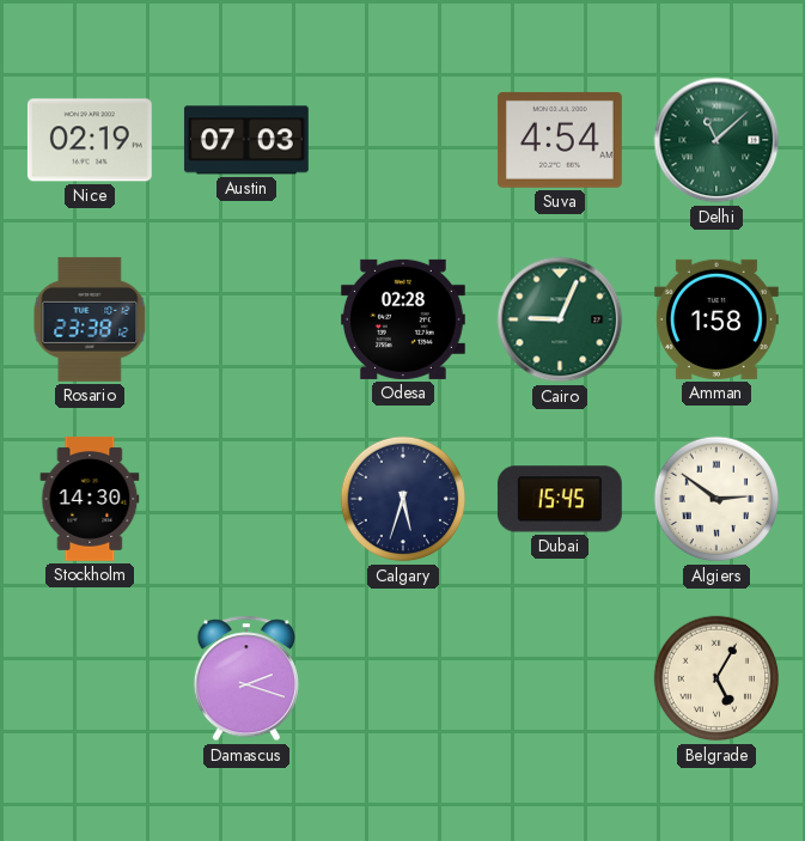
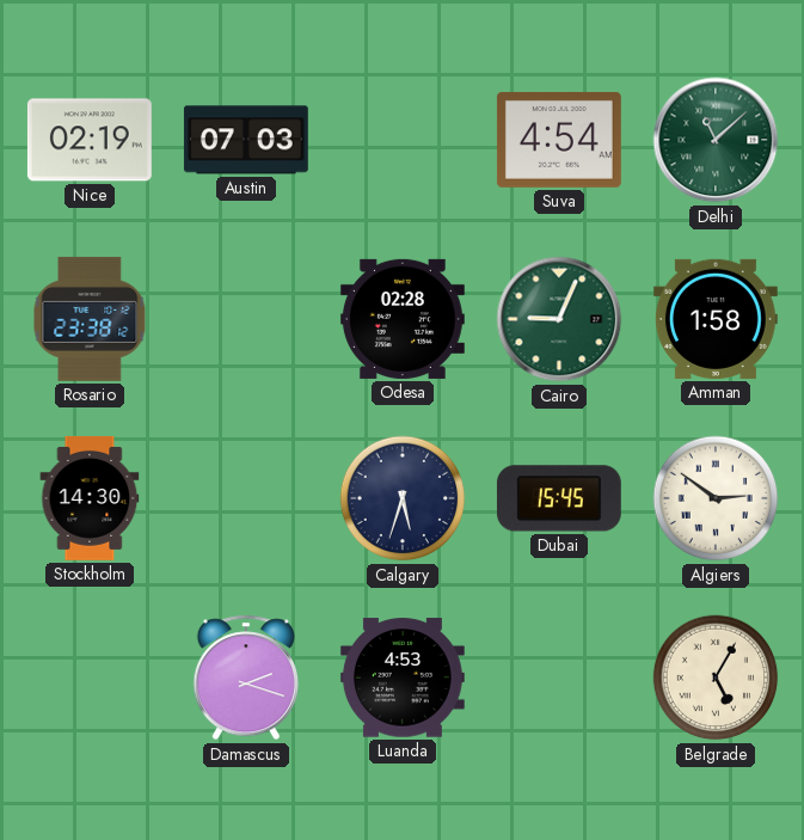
Luanda: none -> 4:53 (403, 677)
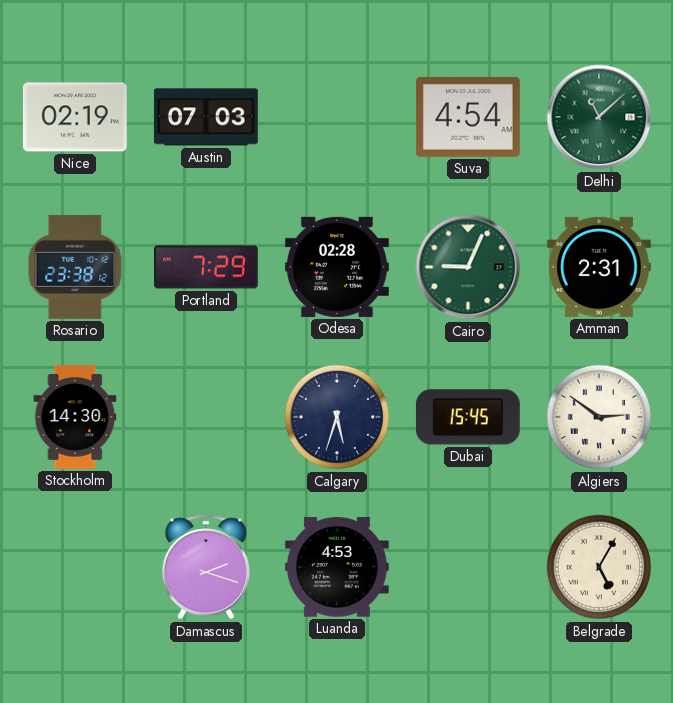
Portland: none -> 7:29 (206, 267)
Amman: 1:58 -> 2:31 (599, 267)
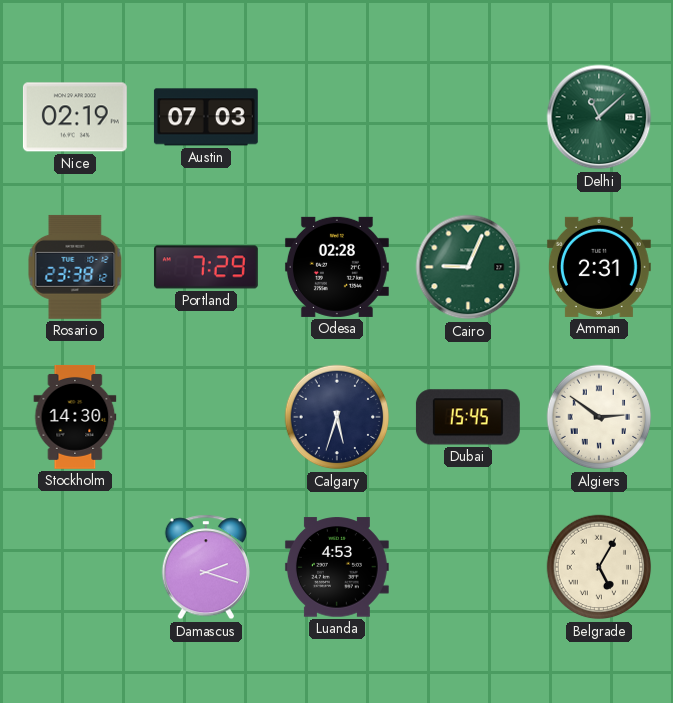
Suva: 4:54 -> none (468, 117)
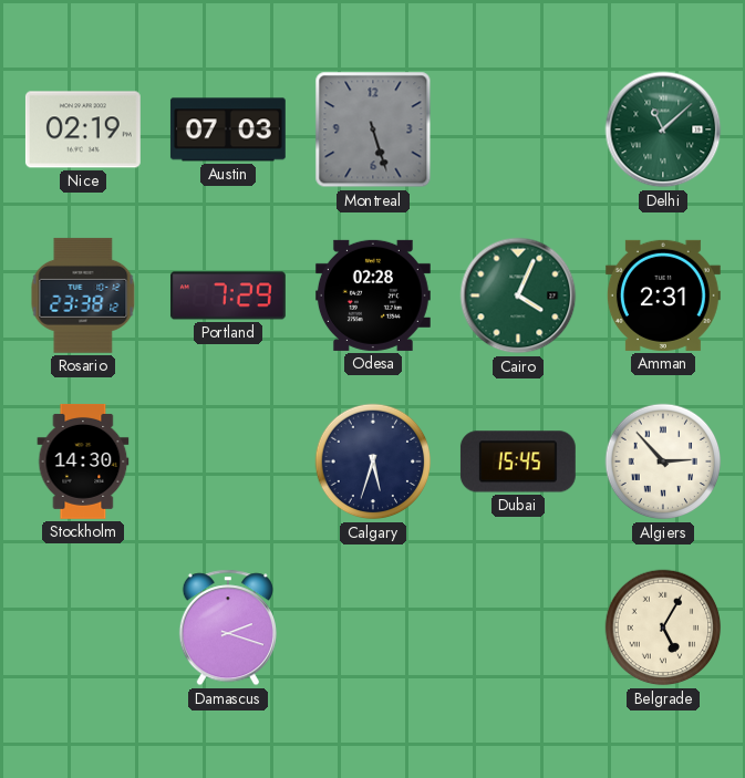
Montreal: none -> 5:27 (373, 129)
Cairo: 9:04 -> 4:04 (518, 295)
Algiers: 2:51 -> 2:53 (663, 461)
Luanda: 4:53 -> none (337, 567)
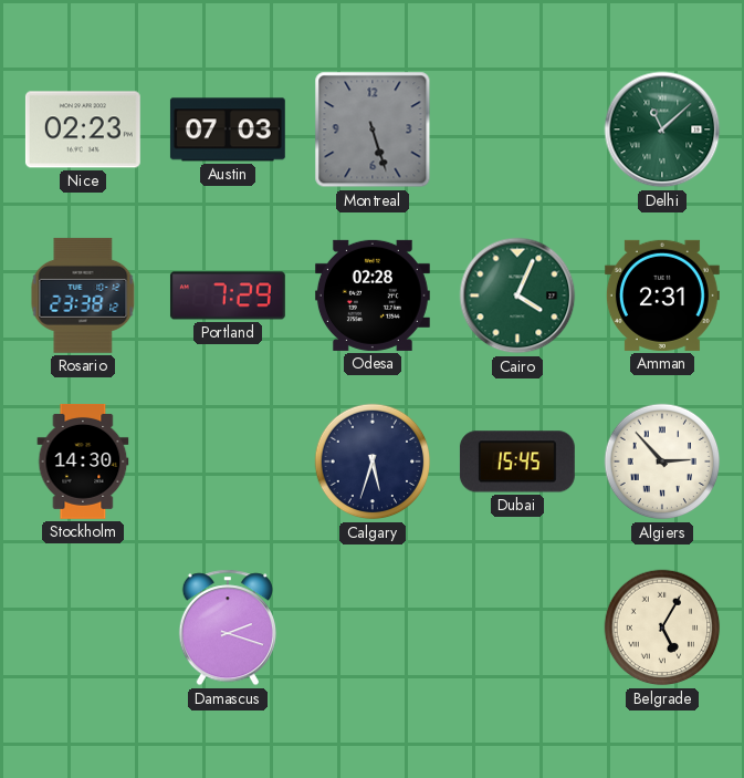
Nice: 02:19 -> 02:23 (83, 129)
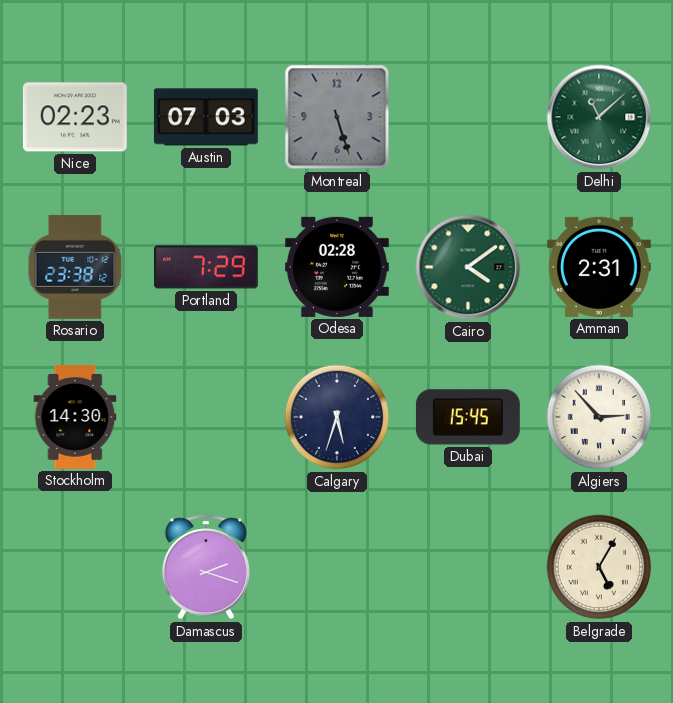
Cairo: 4:04 -> 4:09 (468, 267)
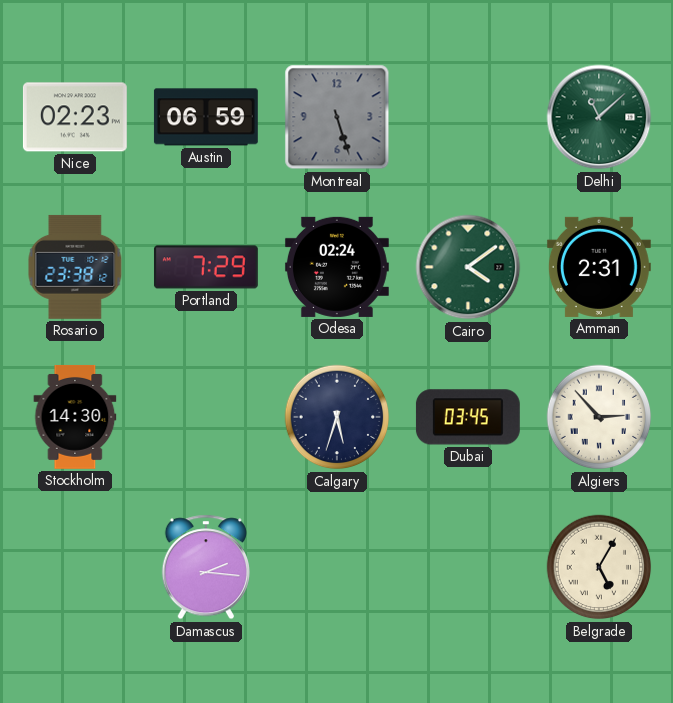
Austin: 07:03 -> 06:59 (206, 117)
Odesa: 02:28 -> 02:24 (337, 267)
Dubai: 15:45 -> 03:45 (468, 417)
Damascus: 2:18 -> 2:16 (206, 567)
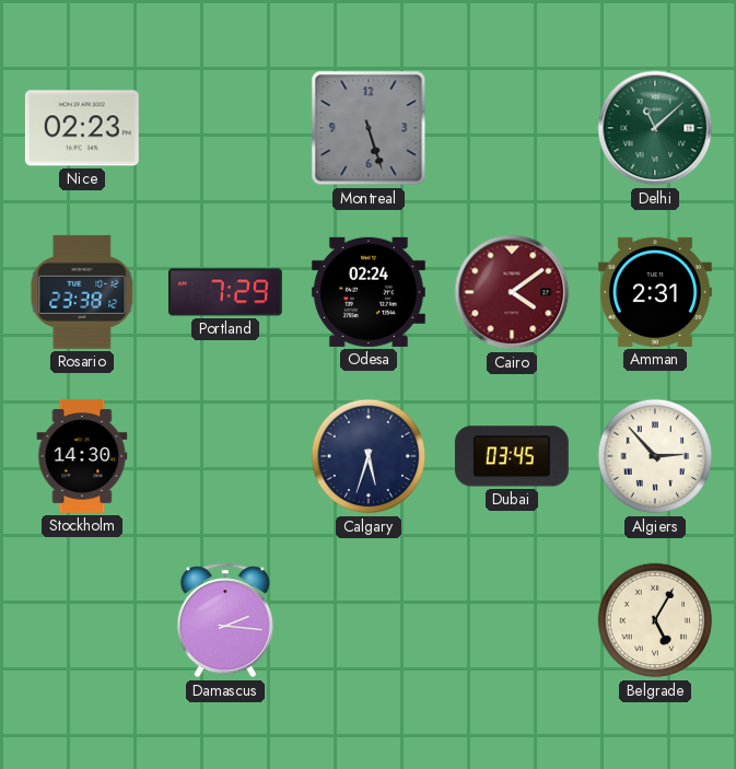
Austin: 06:59 -> none (206, 117)
Cairo dial: green -> burgundy (512, 292)
